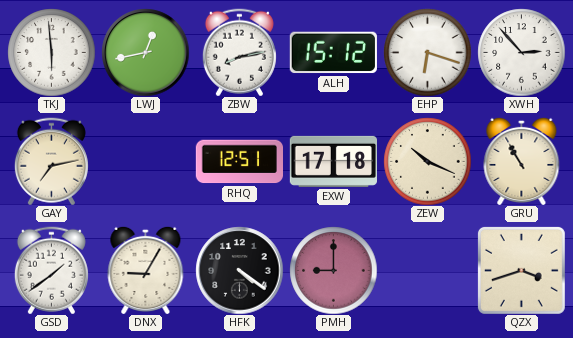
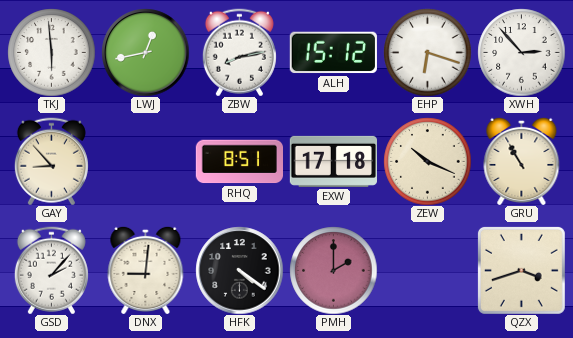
GAY: 7:13 -> 8:53 (51, 161)
RHQ: 12:51 -> 8:51 (239, 162)
GSD: 1:39 -> 2:07 (51, 270)
DNX: 9:05 -> 9:01 (146, 270)
PMH: 9:00 -> 2:00 (333, 270)
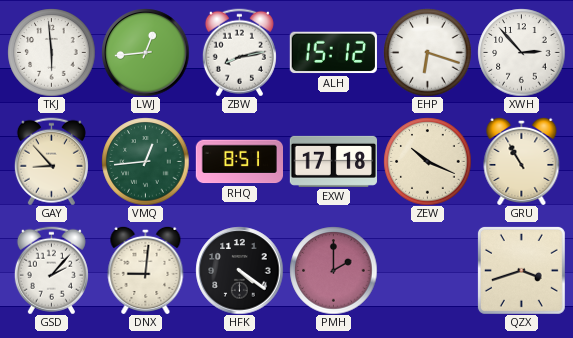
LWJ: 12:43 -> 12:44 (145, 52)
VMQ: none -> 12:44 (145, 161)
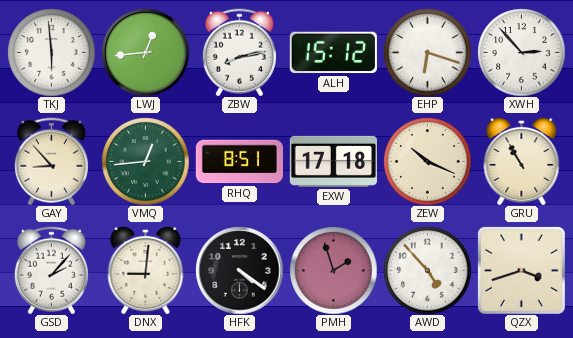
PMH: 2:00 -> 1:57 (333, 270)
AWD: none -> 4:53 (427, 270)
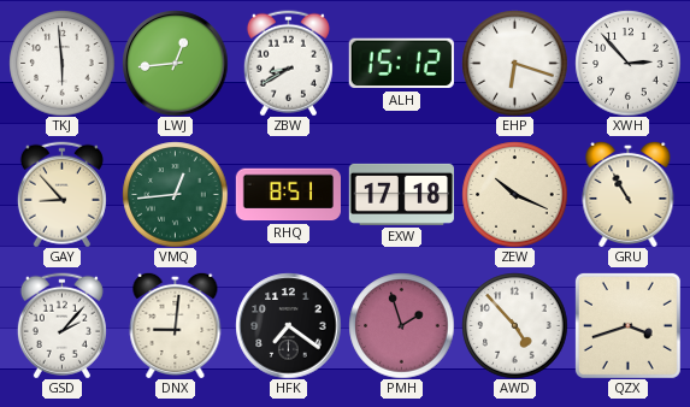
ZBW: 8:13 -> 8:40 (288, 63)
HFK: 4:21 -> 7:21 (288, 325)
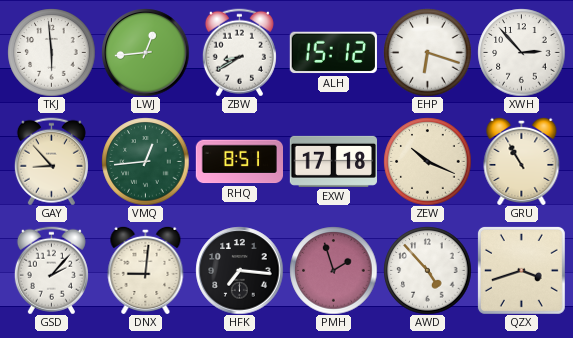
HFK: 7:21 -> 7:16 (239, 270)
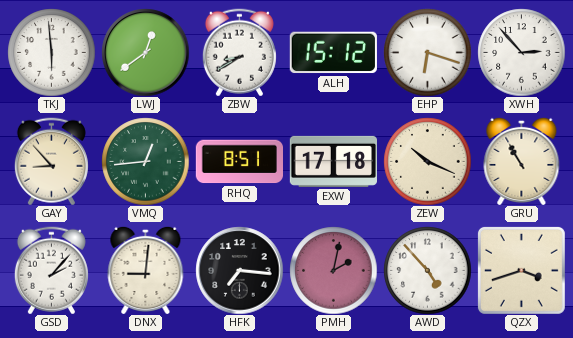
LWJ: 12:44 -> 12:39 (145, 52)
PMH: 1:57 -> 2:02 (333, 270)
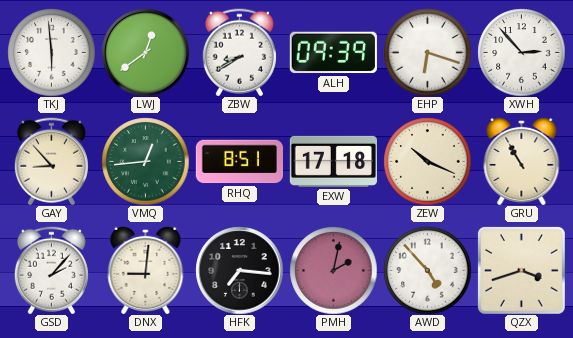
ALH: 15:12 -> 09:39 (333, 53)
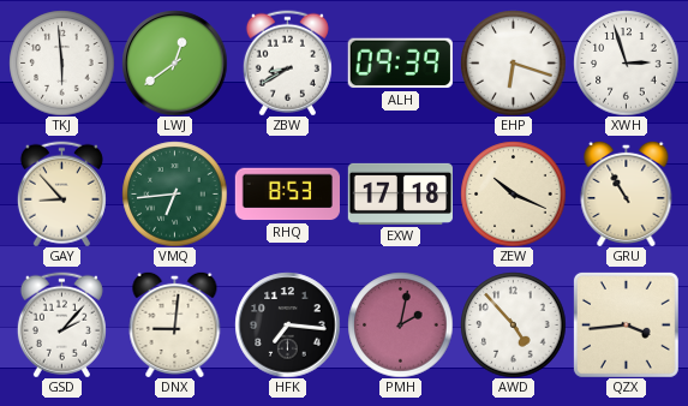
XWH: 2:53 -> 2:57 (626, 62)
VMQ: 12:44 -> 6:44 (174, 193)
RHQ: 8:51 -> 8:53 (287, 195)
QZX: 3:42 -> 3:44 (626, 324)
